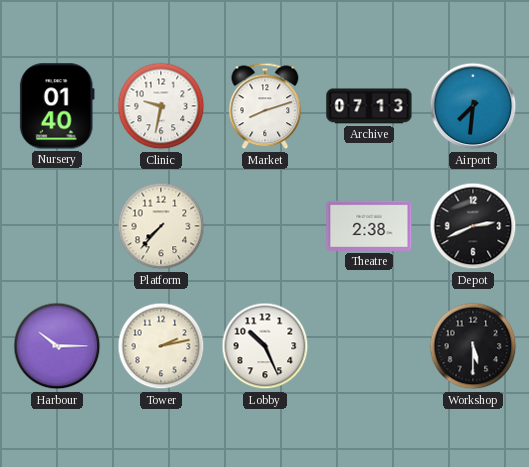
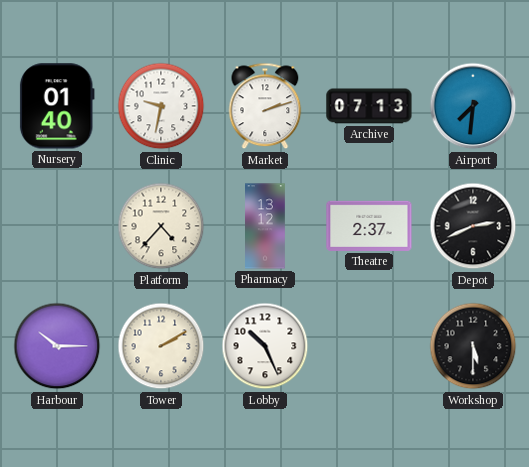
Market: 8:12 -> 2:12 (265, 106)
Platform: 7:37 -> 4:37 (161, 226)
Pharmacy: none -> 13:12 (266, 226)
Theatre: 2:38 -> 2:37 (369, 226)
Tower: 2:13 -> 2:10 (161, 346)
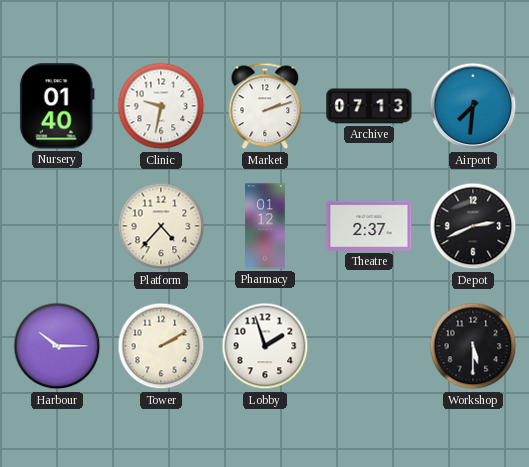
Pharmacy: 13:12 -> 01:12 (266, 226)
Lobby: 10:26 -> 1:57 (265, 346)
